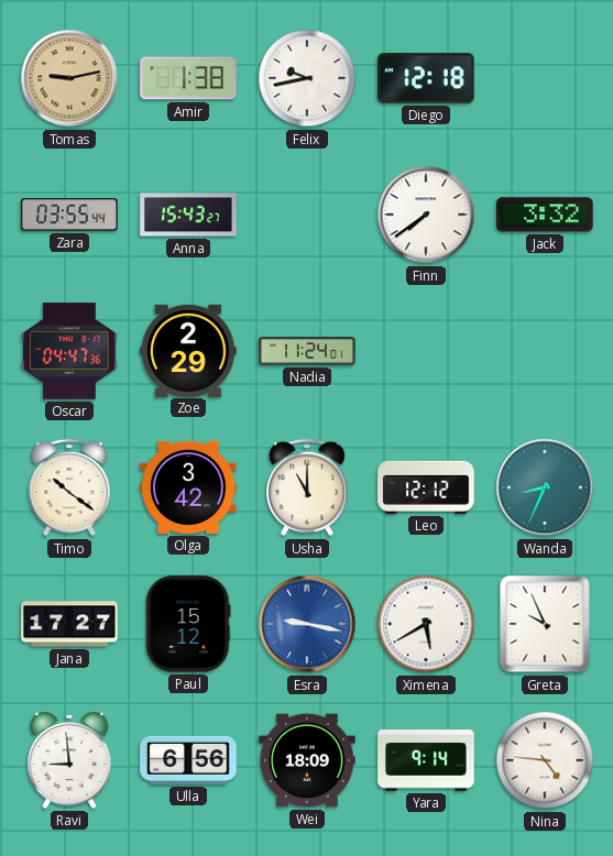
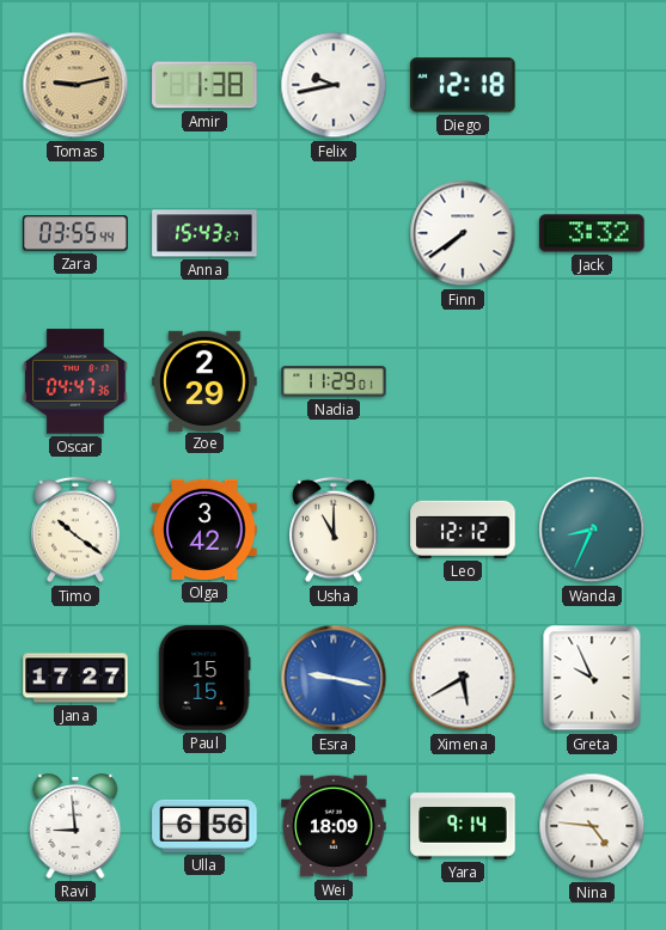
Nadia: 11:24 -> 11:29 (334, 381)
Paul: 15:12 -> 15:15 (204, 678)
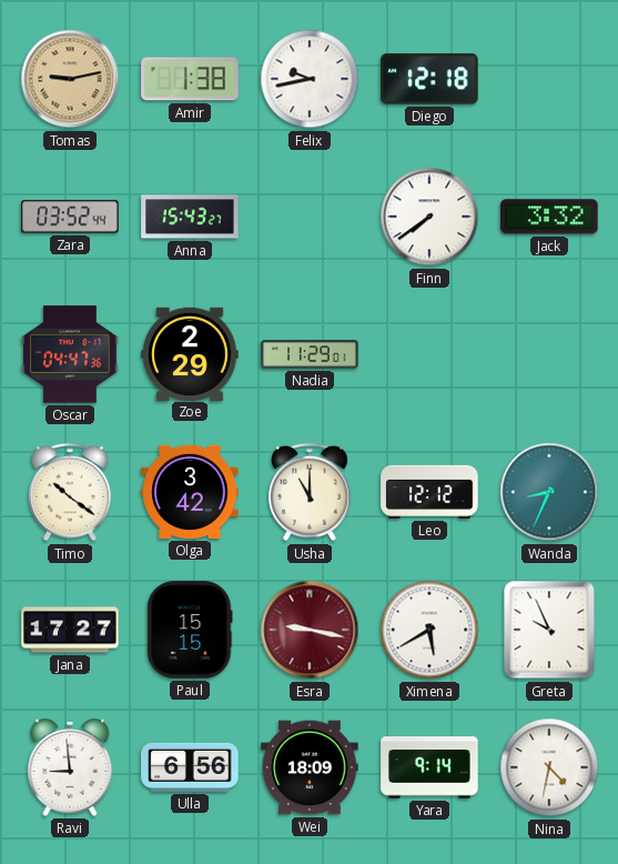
Zara: 03:55 -> 03:52 (70, 217)
Esra dial: blue -> burgundy (310, 630)
Nina: 4:46 -> 4:32 (549, 767)
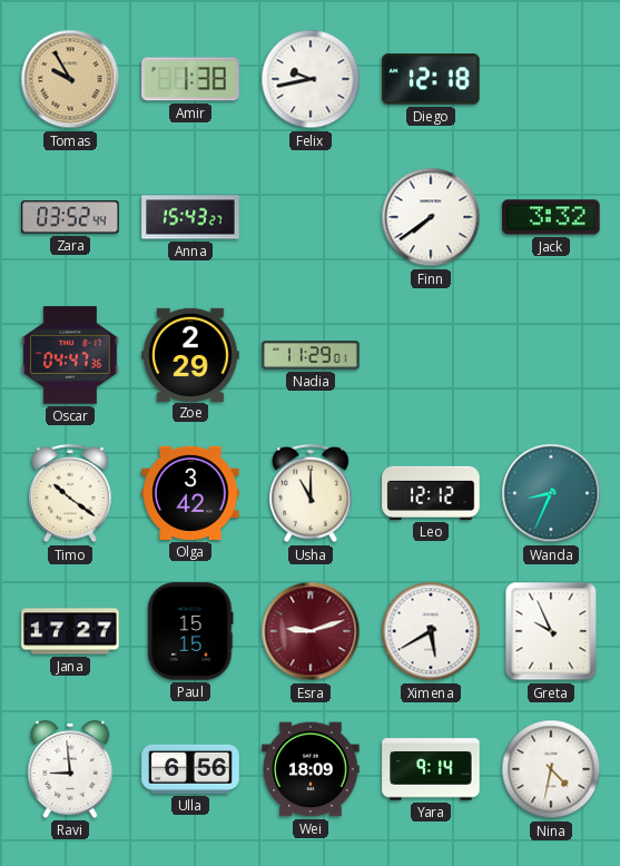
Tomas: 9:13 -> 9:55 (70, 79)
Esra: 9:17 -> 9:12 (311, 631)
